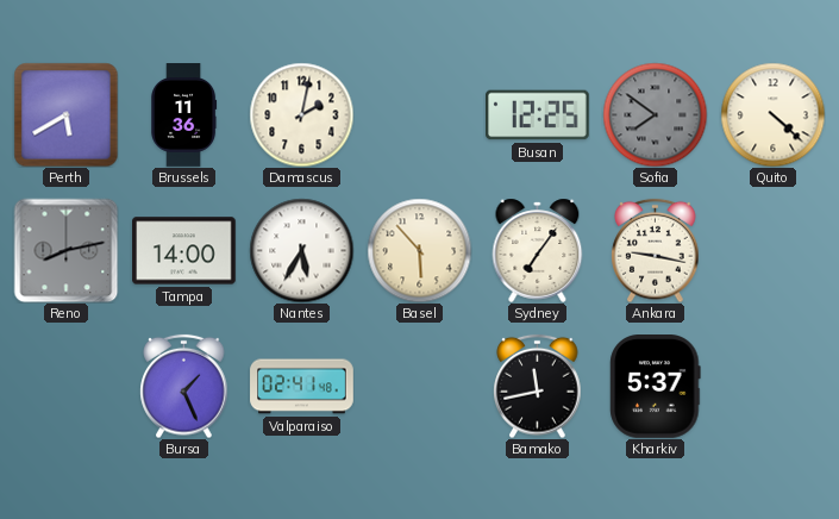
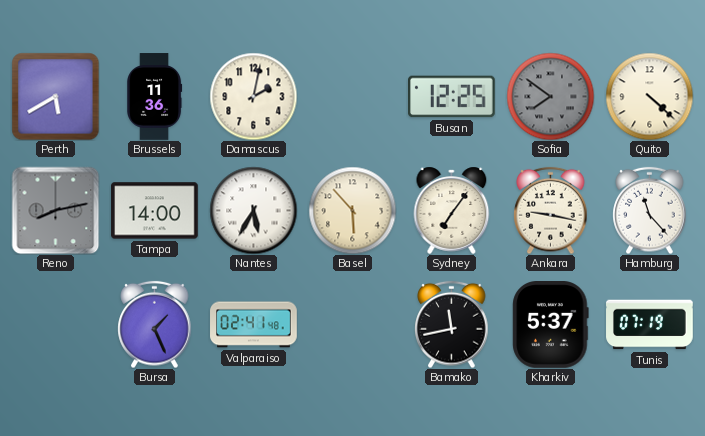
Hamburg: none -> 11:23 (650, 210)
Tunis: none -> 07:19 (650, 325)
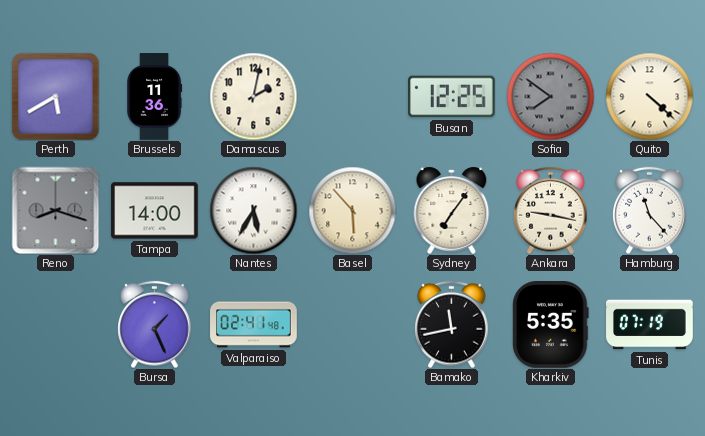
Reno: 8:13 -> 8:18 (55, 210)
Kharkiv: 5:37 -> 5:35 (551, 325)
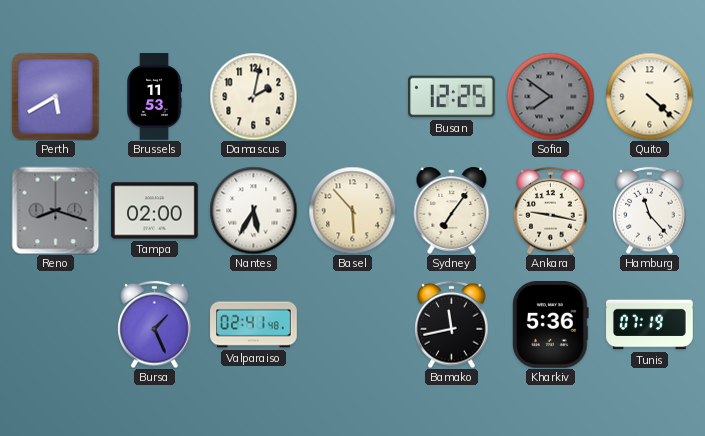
Brussels: 11:36 -> 11:53 (155, 97)
Tampa: 14:00 -> 02:00 (155, 211)
Kharkiv: 5:35 -> 5:36 (551, 325)
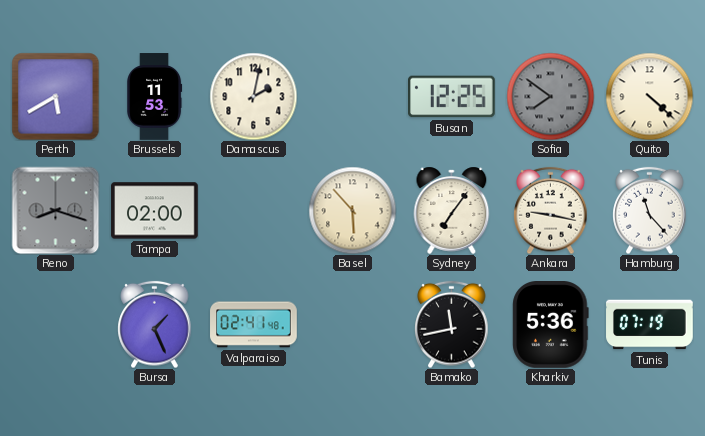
Nantes: 5:35 -> none (253, 210)
